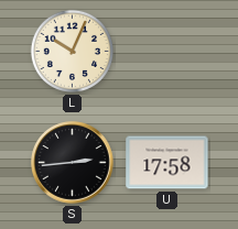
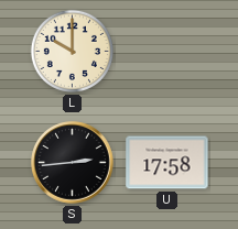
L: 10:04 -> 10:00 (72, 51)
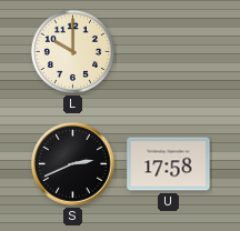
S: 2:44 -> 2:41 (73, 164)
